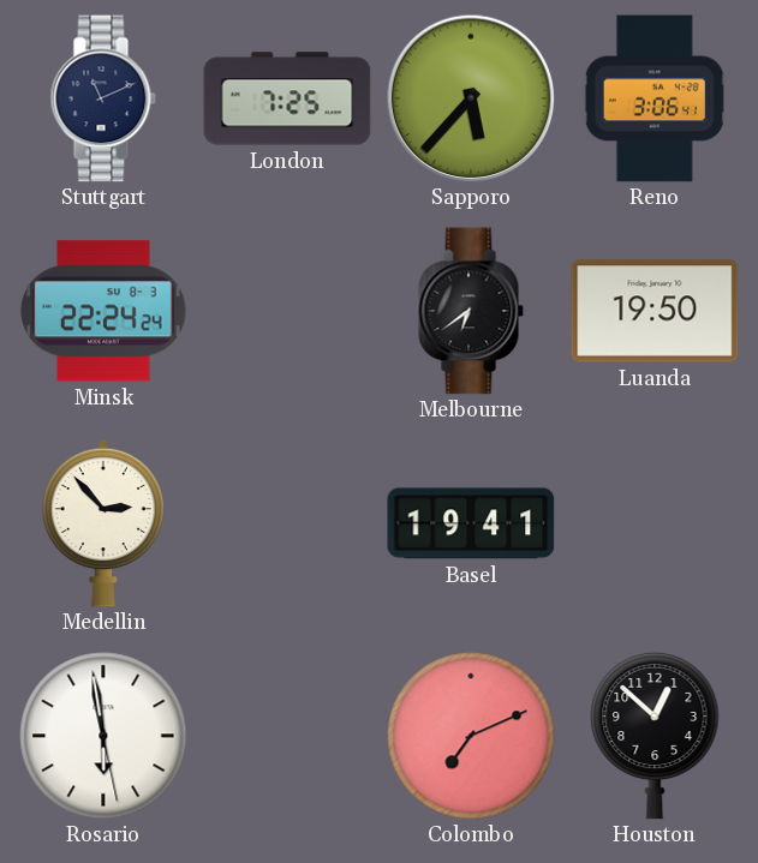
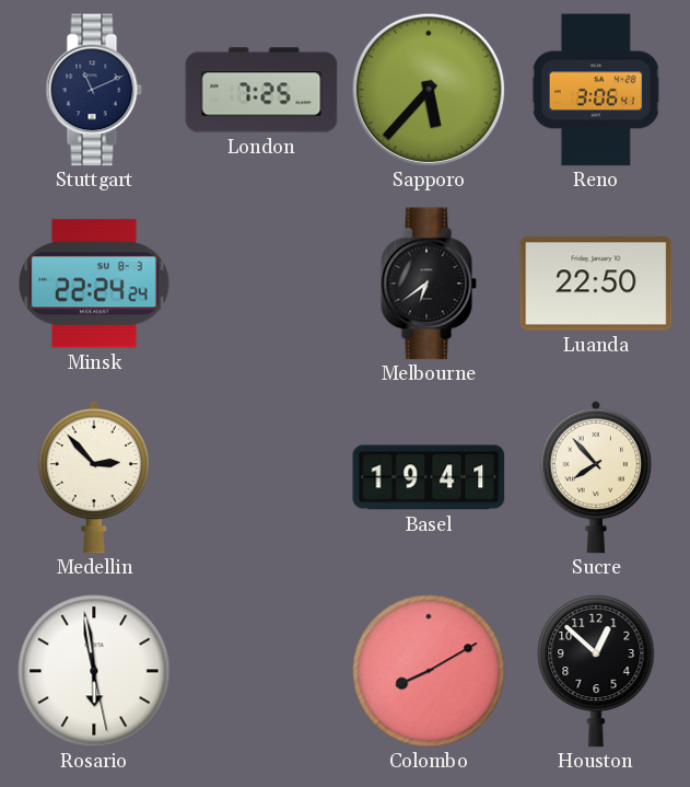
Luanda: 19:50 -> 22:50 (596, 283)
Sucre: none -> 7:53 (596, 477)
Colombo: 7:11 -> 8:10 (429, 671)
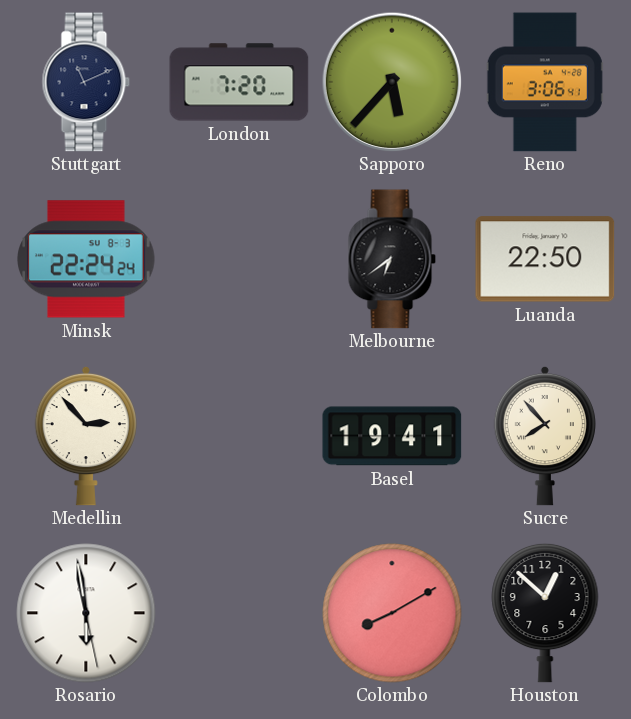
London: 7:25 -> 7:20 (239, 82)
